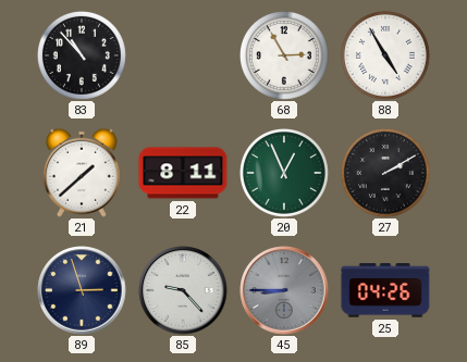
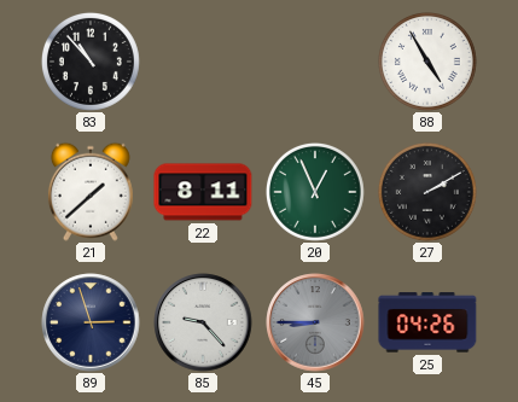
68: 2:55 -> none (284, 55)
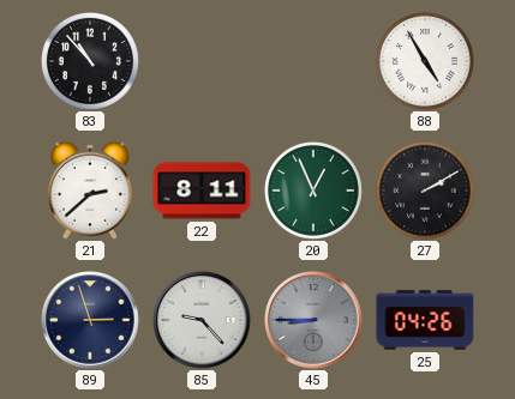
21: 1:38 -> 2:38 (90, 191)
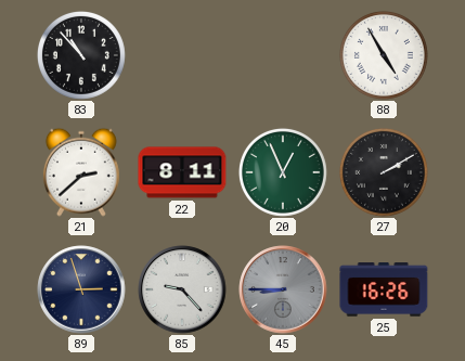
25: 04:26 -> 16:26 (384, 289)
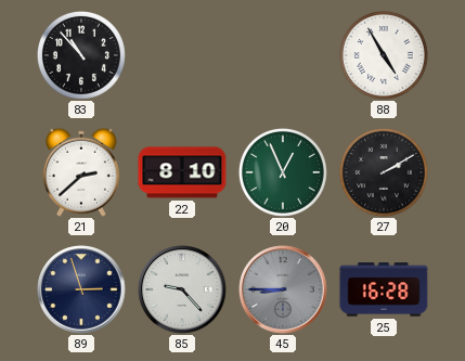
22: 8:11 -> 8:10 (182, 172)
25: 16:26 -> 16:28 (384, 289)
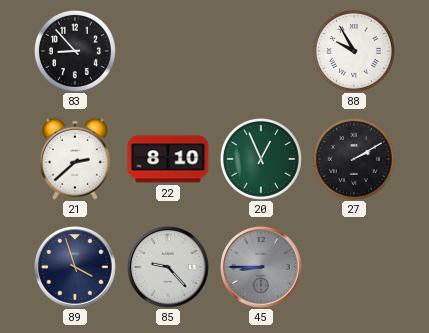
83: 10:53 -> 8:53 (75, 51)
88: 4:55 -> 9:55 (354, 51)
89: 2:57 -> 3:57 (75, 267)
25: 16:28 -> none (384, 289)
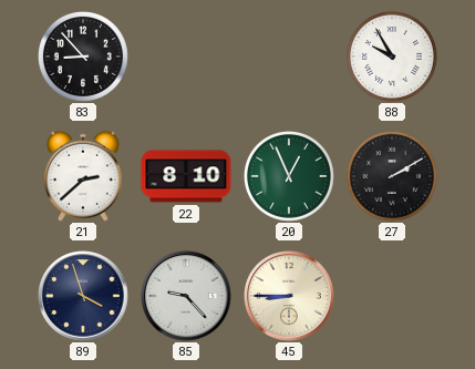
45 dial: grey -> cream (289, 296)
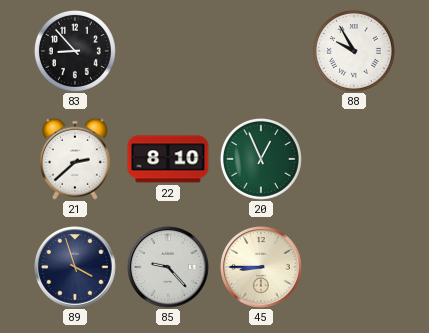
27: 2:10 -> none (392, 176)
